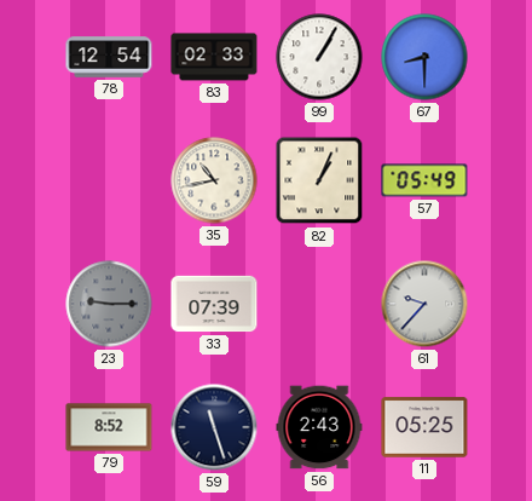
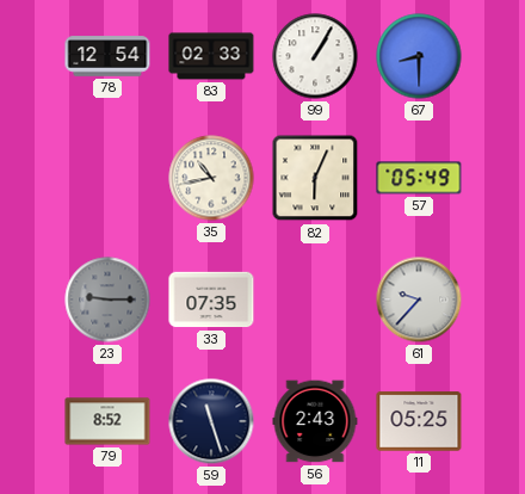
82: 1:04 -> 6:04 (315, 178)
33: 07:39 -> 07:35 (211, 300)
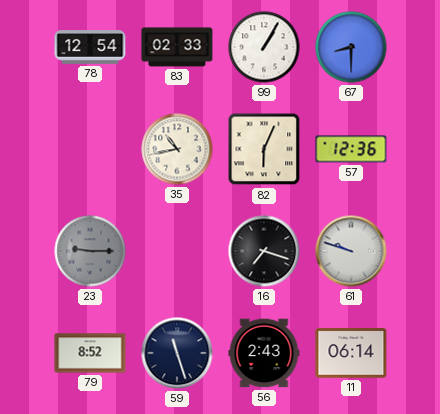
57: 05:49 -> 12:36 (351, 149)
33: 07:35 -> none (211, 300)
16: none -> 7:18 (264, 251)
61: 9:37 -> 9:48 (351, 251)
11: 05:25 -> 06:14 (351, 353)
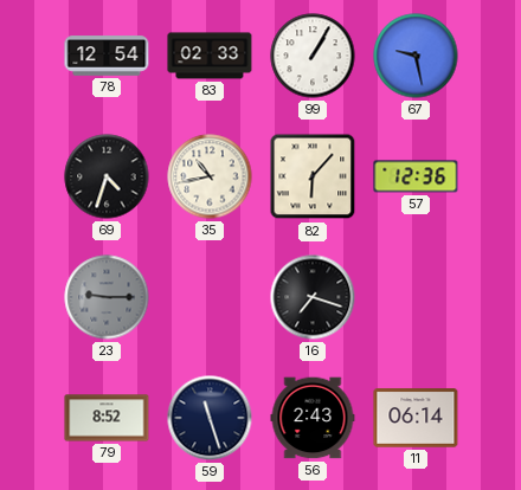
67: 8:30 -> 9:28 (416, 56)
69: none -> 4:33 (107, 176)
82: 6:04 -> 6:07 (313, 176)
61: 9:48 -> none (351, 251)
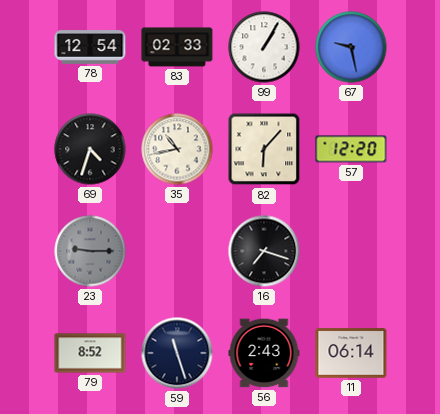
57: 12:36 -> 12:20 (351, 149)
